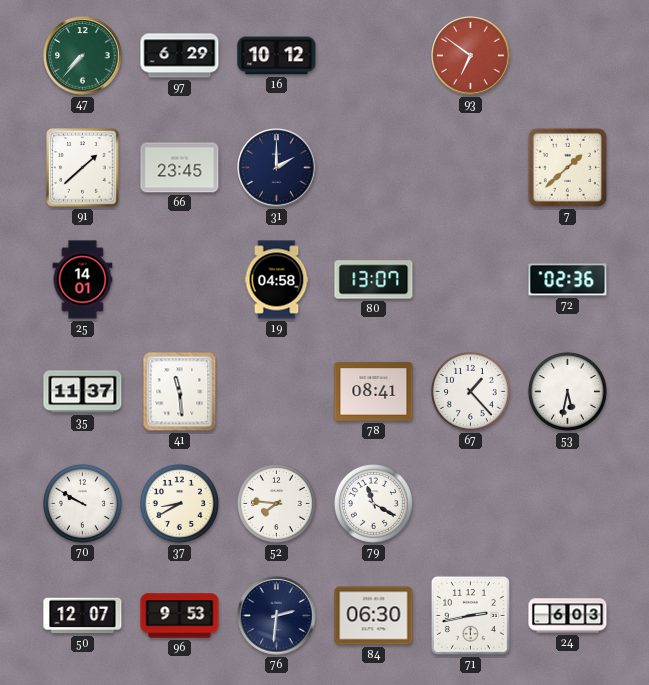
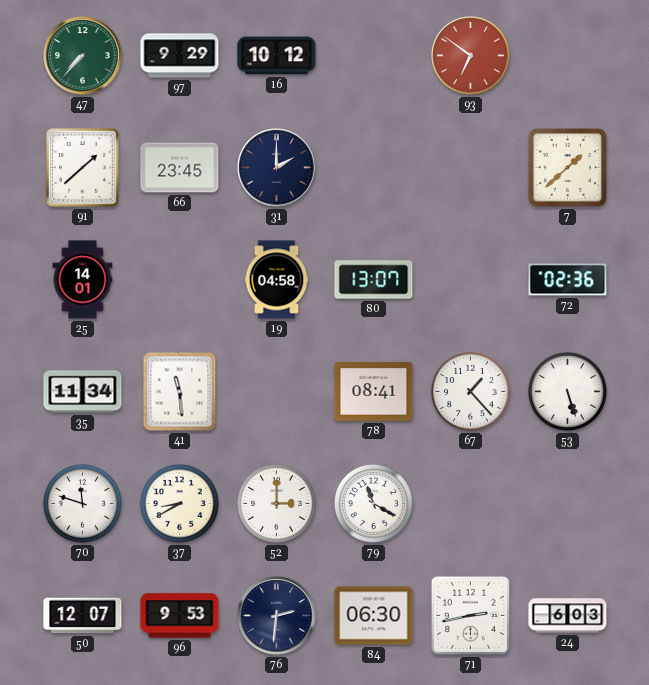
97: 6:29 -> 9:29 (180, 56)
35: 11:37 -> 11:34 (83, 392)
53: 5:32 -> 5:27 (567, 391)
70: 9:50 -> 11:48 (82, 503)
52: 7:46 -> 3:00 (276, 503)
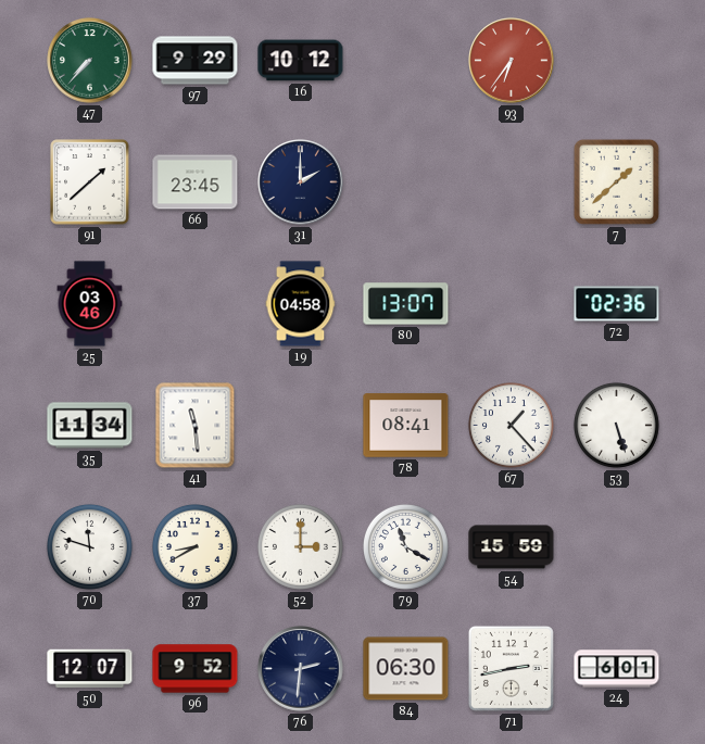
93: 6:51 -> 6:36 (512, 61)
25: 14:01 -> 03:46 (90, 304)
54: none -> 15:59 (512, 547)
96: 9:53 -> 9:52 (196, 669)
24: 6:03 -> 6:01 (617, 669)
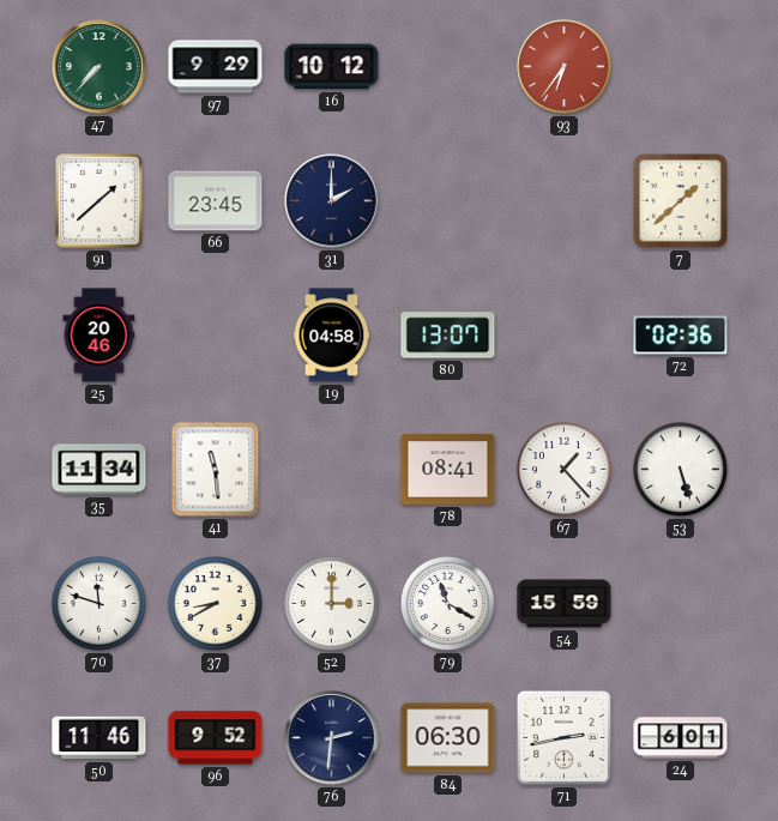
25: 03:46 -> 20:46 (99, 336)
50: 12:07 -> 11:46 (99, 738)
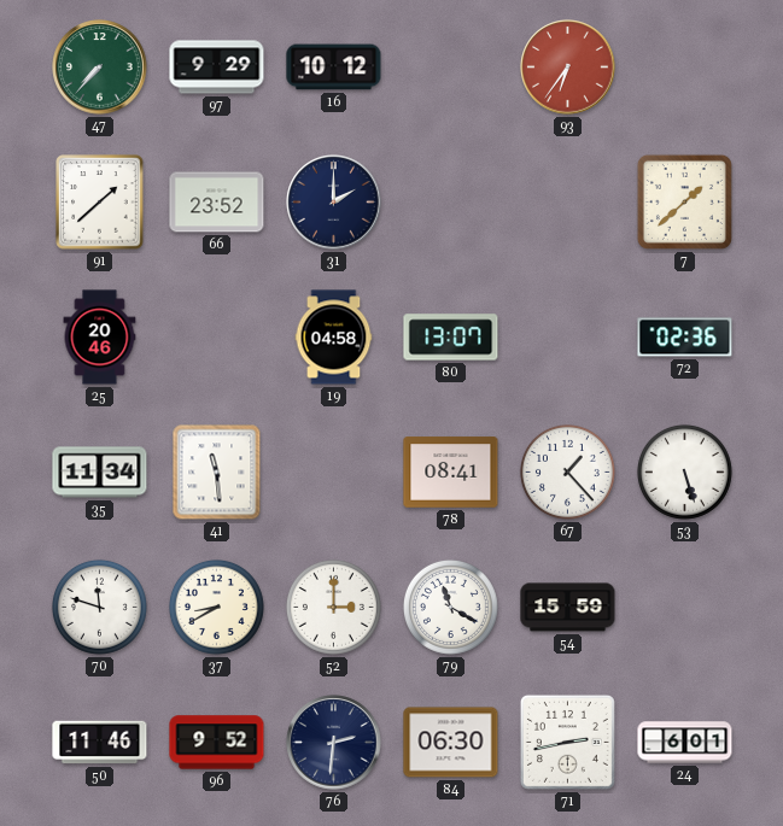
66: 23:45 -> 23:52 (217, 203)
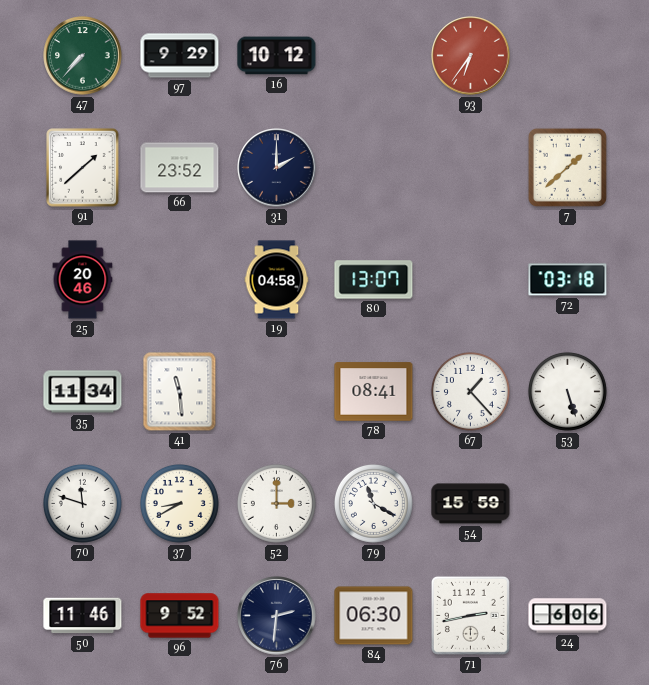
72: 02:36 -> 03:18 (568, 280)
24: 6:01 -> 6:06 (568, 616)
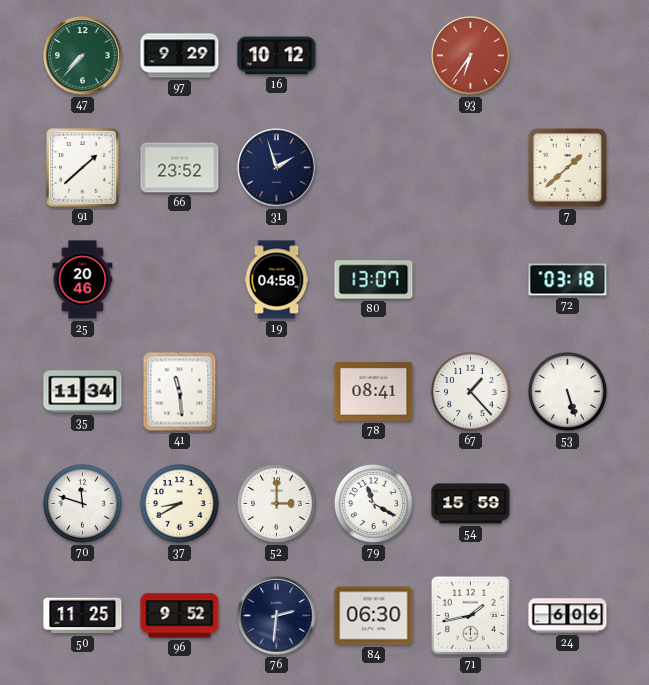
31: 2:00 -> 1:57 (277, 168)
50: 11:46 -> 11:25 (83, 616)
71: 2:43 -> 1:43 (470, 615)
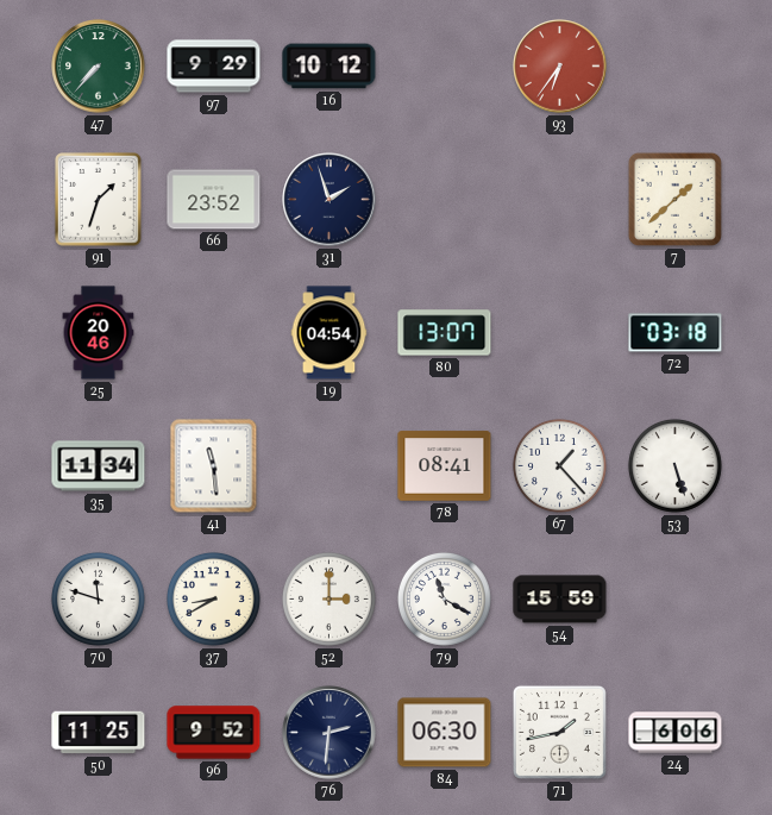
91: 1:38 -> 1:33 (99, 200)
19: 04:58 -> 04:54 (329, 333)
